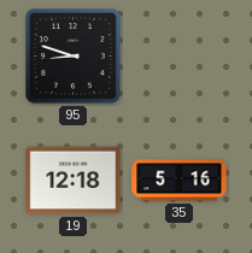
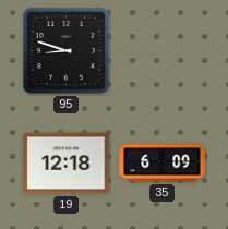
35: 5:16 -> 6:09 (163, 164)
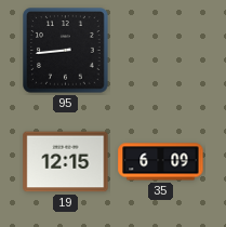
95: 8:48 -> 8:44 (66, 51)
19: 12:18 -> 12:15 (66, 162)
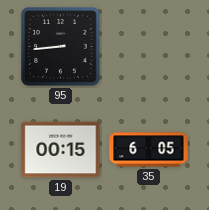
19: 12:15 -> 00:15 (61, 150)
35: 6:09 -> 6:05 (149, 150)
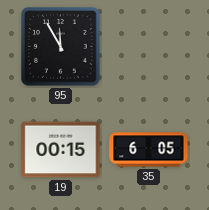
95: 8:44 -> 11:55 (61, 47)
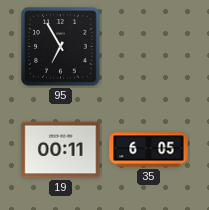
95: 11:55 -> 6:55 (61, 47)
19: 00:15 -> 00:11 (61, 150)
